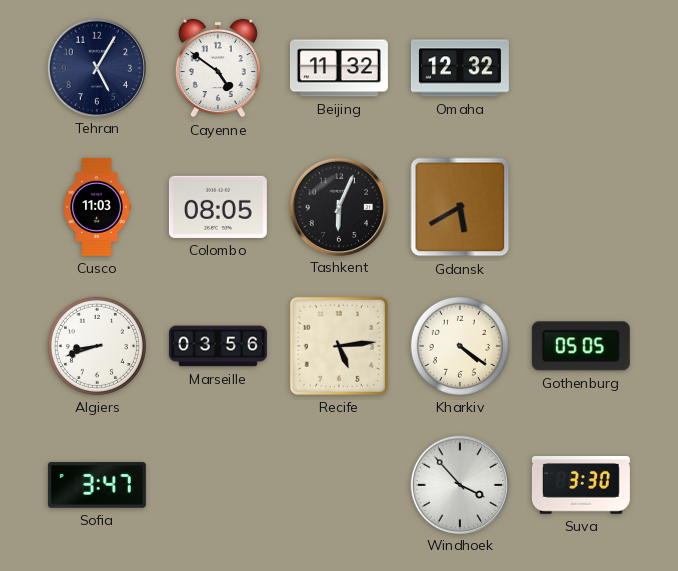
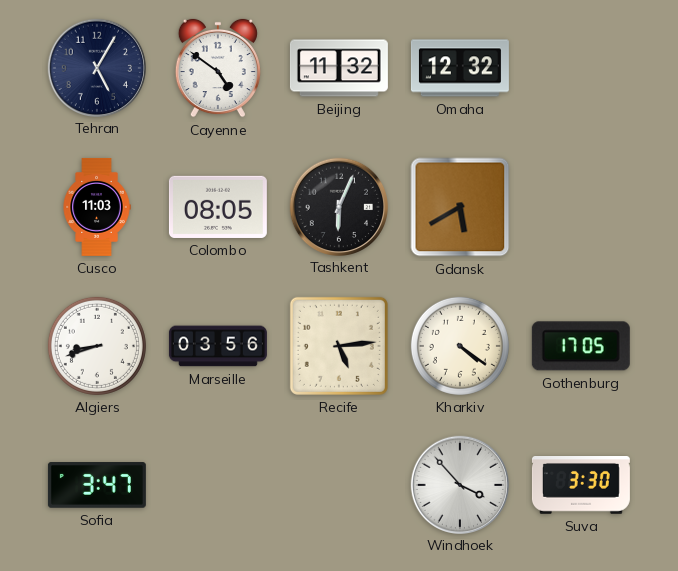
Gothenburg: 05:05 -> 17:05 (581, 346)
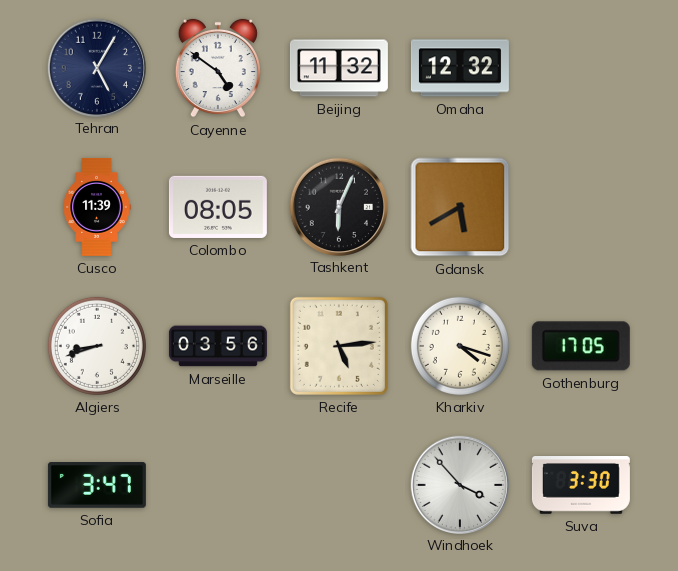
Cusco: 11:03 -> 11:39 (97, 207)
Kharkiv: 4:21 -> 4:18 (460, 346)
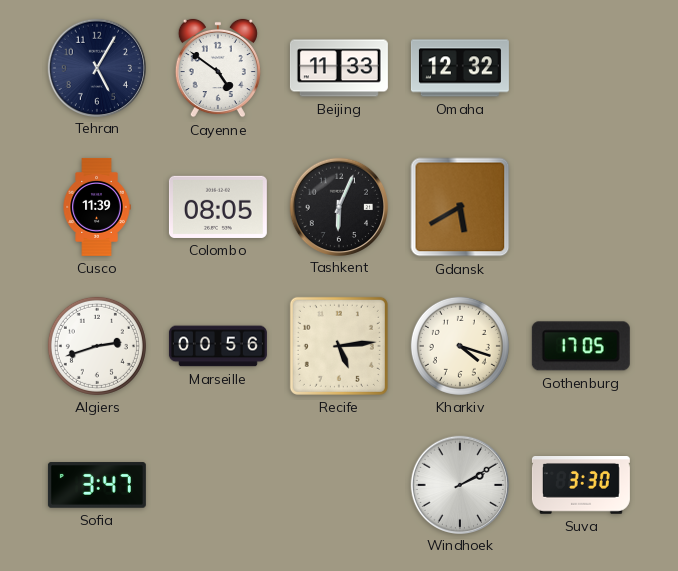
Beijing: 11:32 -> 11:33 (339, 68)
Algiers: 8:42 -> 2:42 (97, 346)
Marseille: 03:56 -> 00:56 (218, 346)
Windhoek: 3:53 -> 2:10 (459, 484)
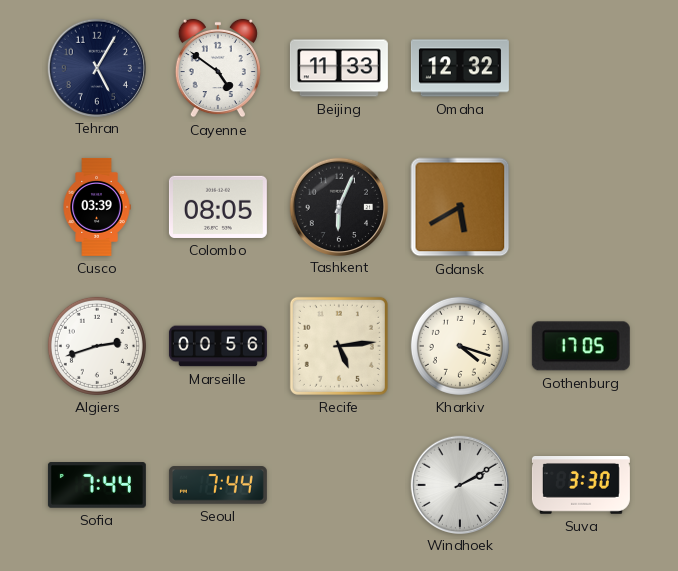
Cusco: 11:39 -> 03:39 (97, 207)
Sofia: 3:47 -> 7:44 (97, 485)
Seoul: none -> 7:44 (218, 485)
